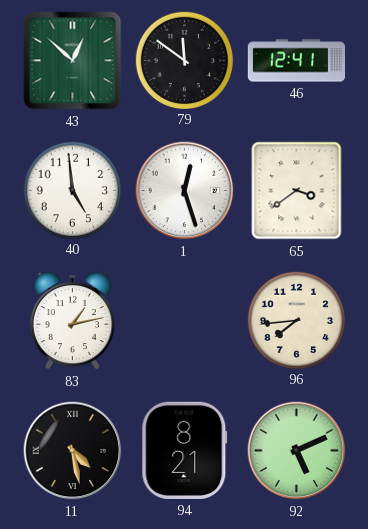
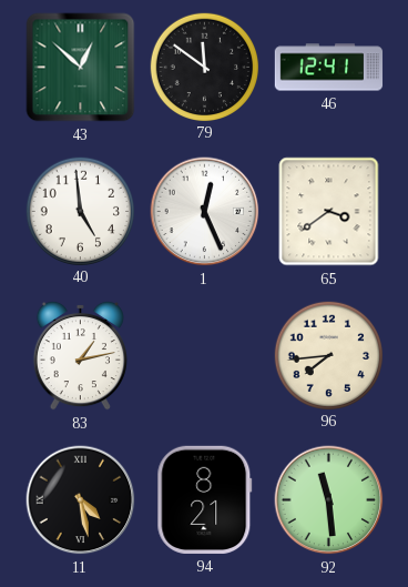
1: 12:27 -> 12:26 (205, 212)
92: 5:11 -> 11:29 (329, 500)
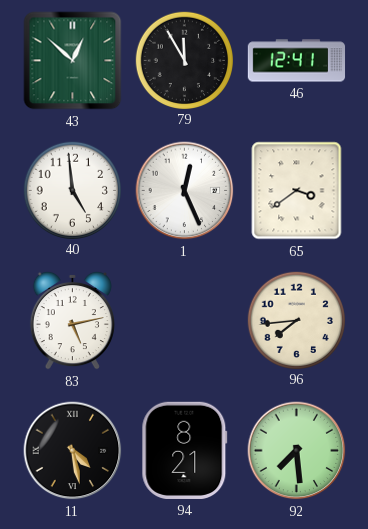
79: 11:51 -> 11:55 (184, 60)
83: 1:13 -> 5:13 (72, 320)
92: 11:29 -> 7:29 (297, 451)
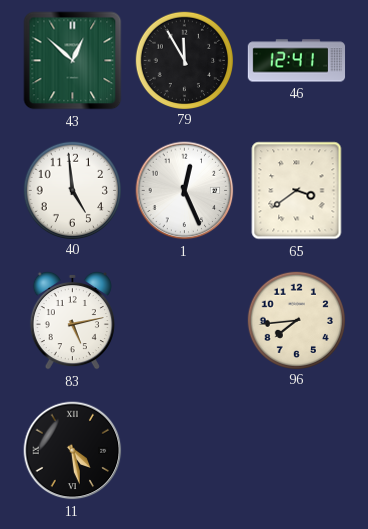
94: 8:21 -> none (185, 450)
92: 7:29 -> none (297, 451)
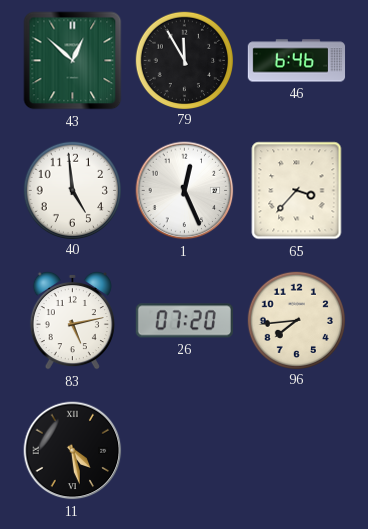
46: 12:41 -> 6:46 (297, 61)
65: 3:39 -> 3:37 (297, 191)
26: none -> 07:20 (184, 321)
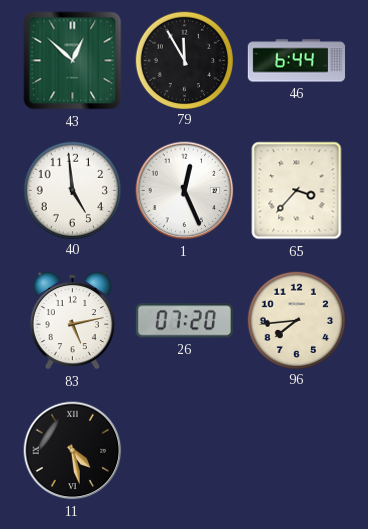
46: 6:46 -> 6:44 (297, 61)
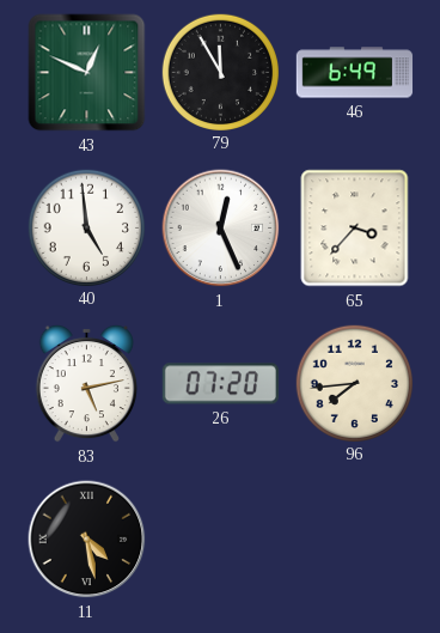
43: 12:52 -> 12:49 (87, 73)
46: 6:44 -> 6:49 (355, 73)
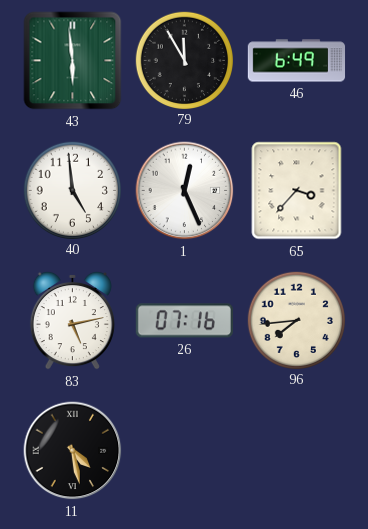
43: 12:49 -> 5:59 (73, 61)
26: 07:20 -> 07:16 (184, 321)
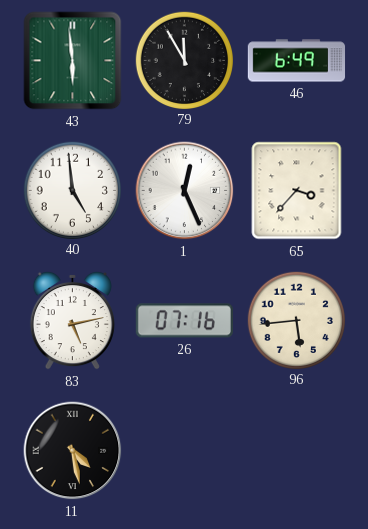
96: 7:44 -> 5:44 (296, 320)
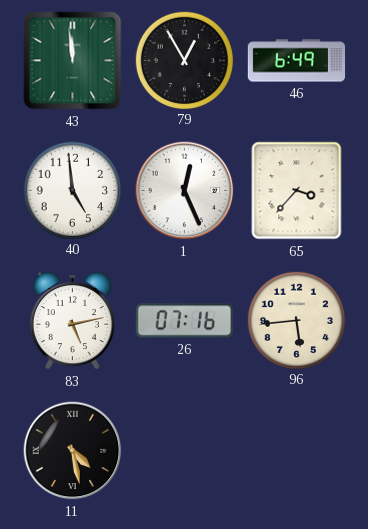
43: 5:59 -> 11:59 (73, 61)
79: 11:55 -> 12:55 (184, 60)
